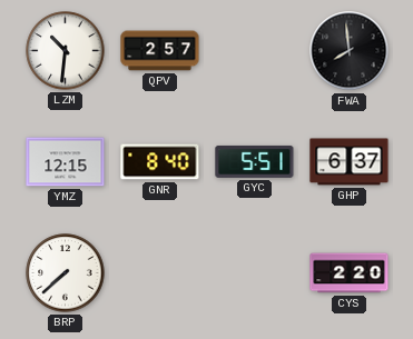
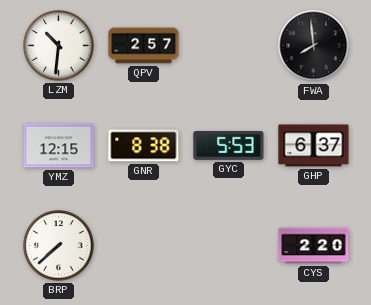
GNR: 8:40 -> 8:38 (144, 146)
GYC: 5:51 -> 5:53 (229, 145)
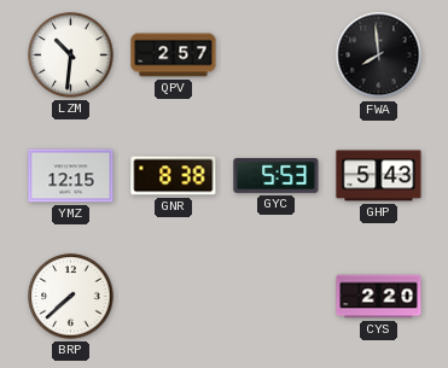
GHP: 6:37 -> 5:43 (379, 176)
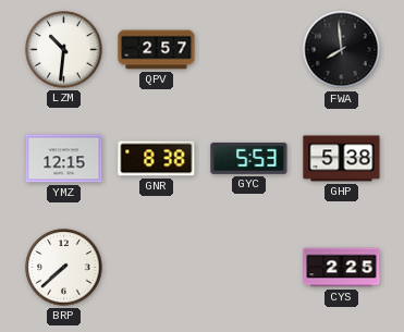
GHP: 5:43 -> 5:38 (342, 159)
CYS: 2:20 -> 2:25 (342, 268)
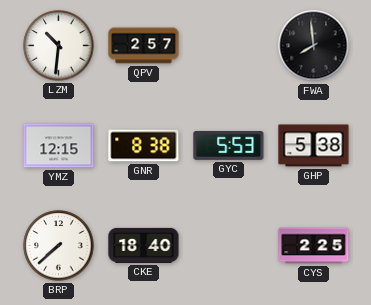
CKE: none -> 18:40 (144, 245)
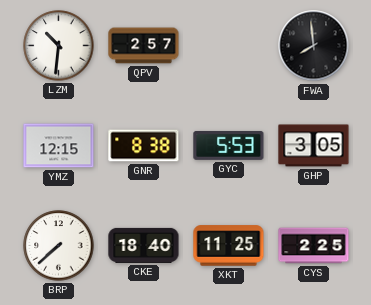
GHP: 5:38 -> 3:05 (314, 146)
XKT: none -> 11:25 (229, 246)
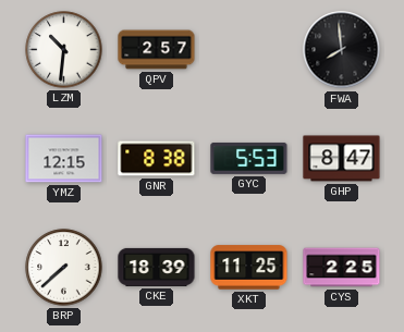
GHP: 3:05 -> 8:47 (342, 159)
CKE: 18:40 -> 18:39 (157, 267)
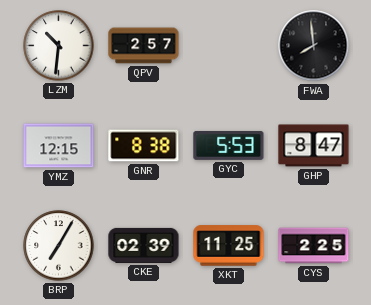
BRP: 7:38 -> 7:05 (59, 246)
CKE: 18:39 -> 02:39 (144, 245)
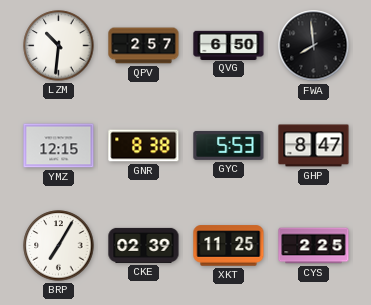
QVG: none -> 6:50 (229, 45)
